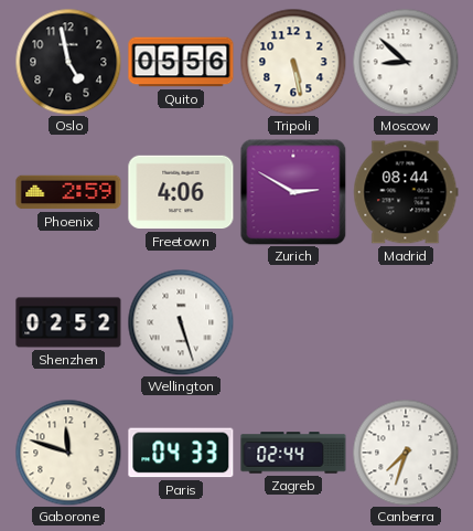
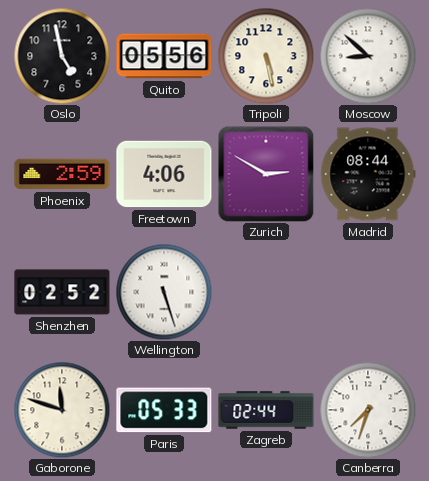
Paris: 04:33 -> 05:33 (164, 410)
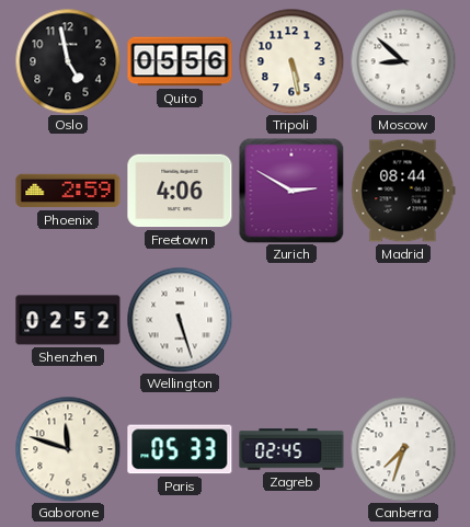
Zagreb: 02:44 -> 02:45 (291, 449)
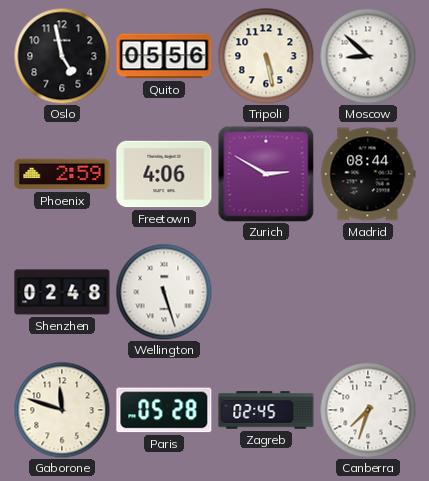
Shenzhen: 02:52 -> 02:48 (62, 292)
Paris: 05:33 -> 05:28 (164, 410)
